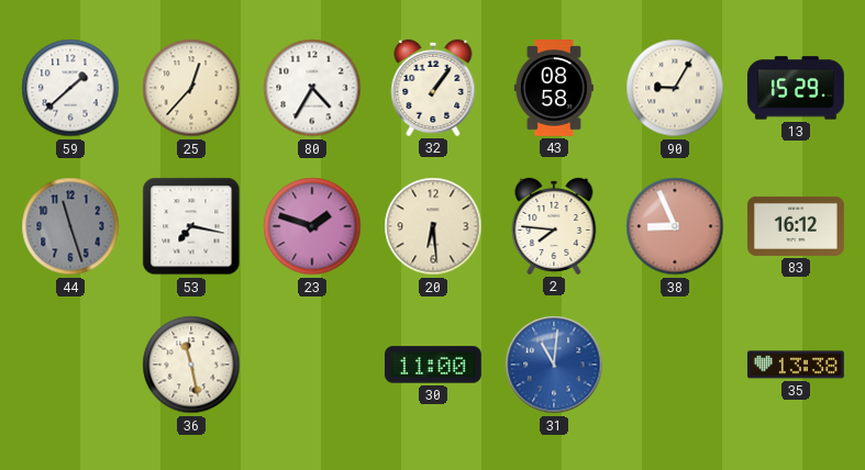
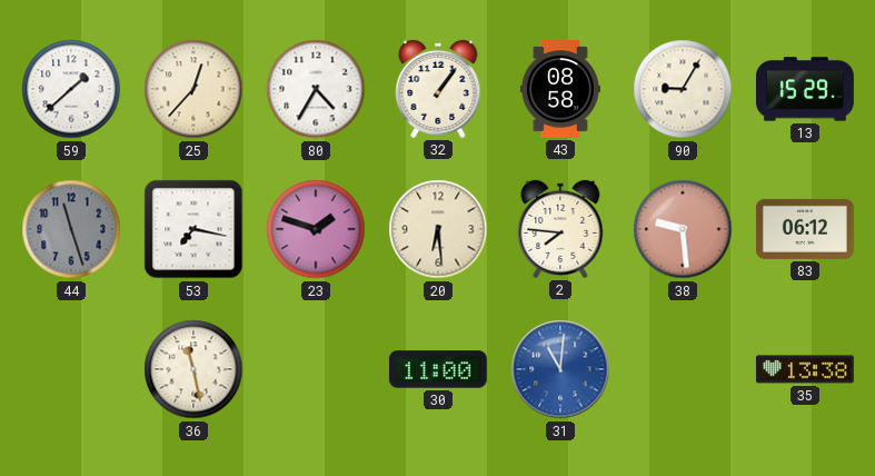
38: 8:56 -> 9:29 (683, 229)
83: 16:12 -> 06:12 (805, 229)
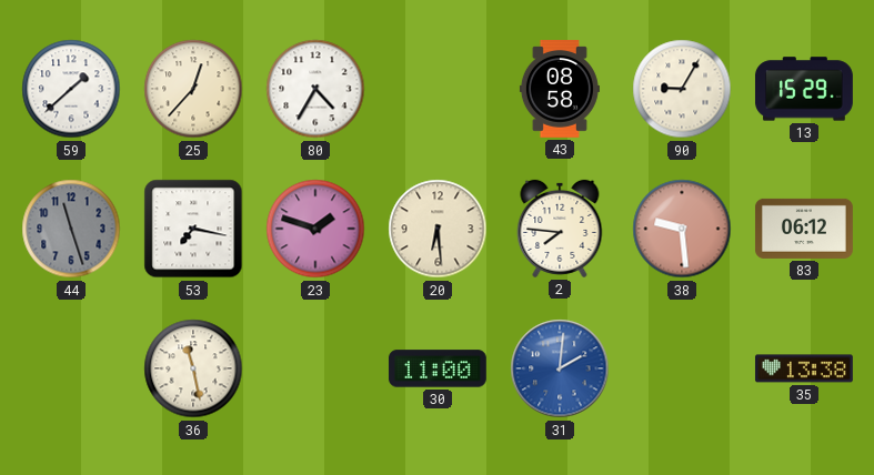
32: 1:06 -> none (438, 89)
31: 11:01 -> 2:01 (560, 368)
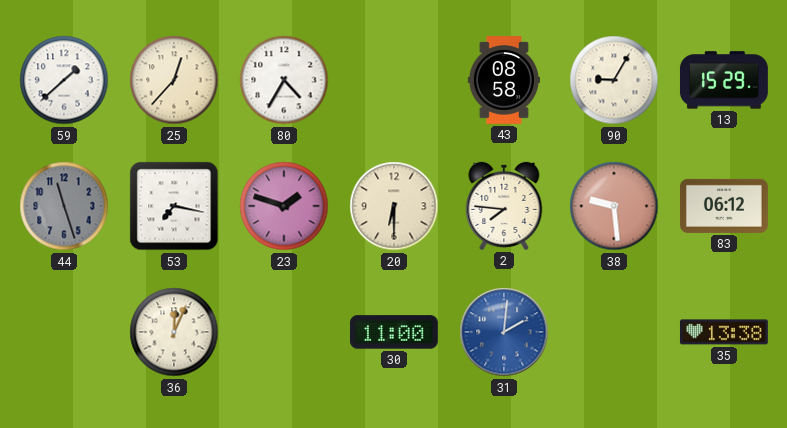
20: 6:29 -> 6:30 (394, 206)
36: 11:28 -> 12:04 (174, 332)
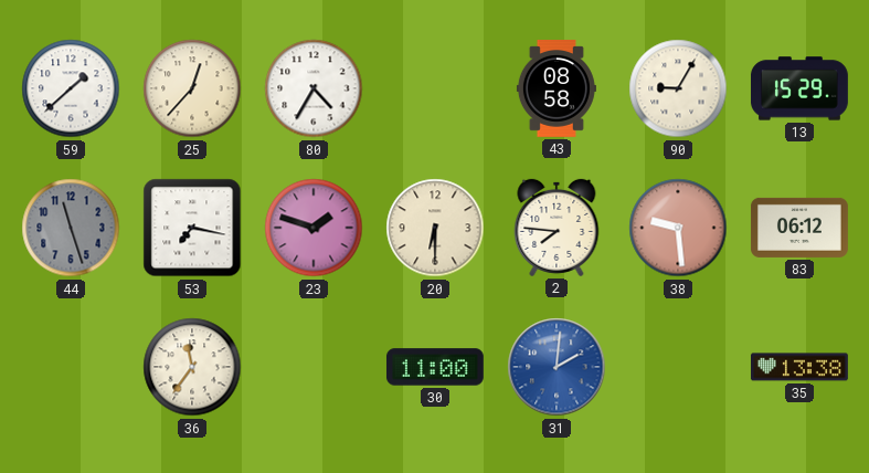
36: 12:04 -> 11:36 (192, 367)
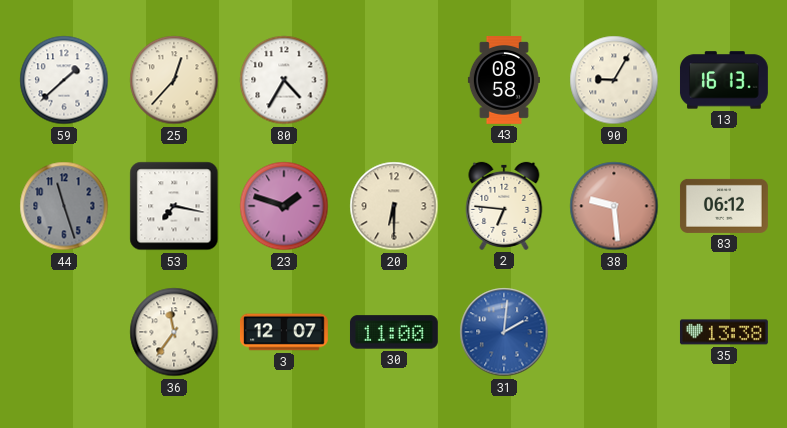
13: 15:29 -> 16:13 (724, 80)
2: 7:46 -> 6:46 (504, 206)
3: none -> 12:07 (284, 332)
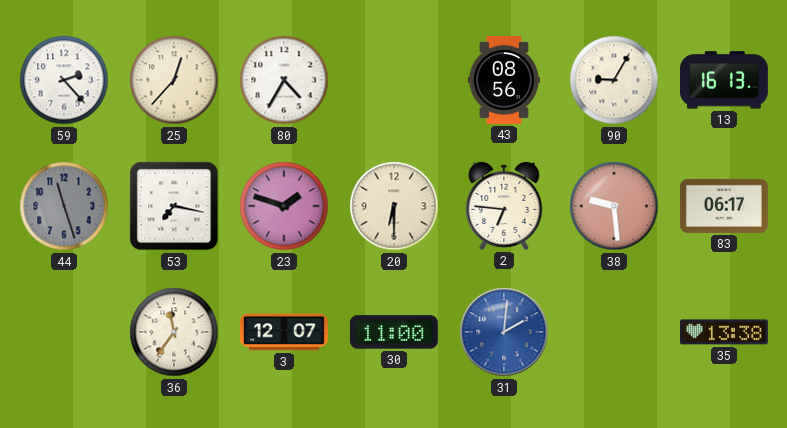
59: 1:38 -> 2:23 (64, 80)
43: 08:58 -> 08:56 (504, 81)
83: 06:12 -> 06:17 (724, 206)
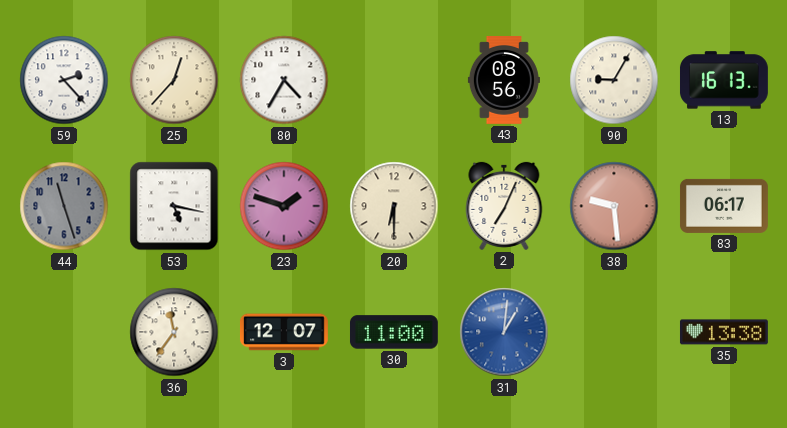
53: 7:17 -> 5:17 (174, 206)
2: 6:46 -> 7:04 (504, 206)
31: 2:01 -> 1:01 (504, 332)
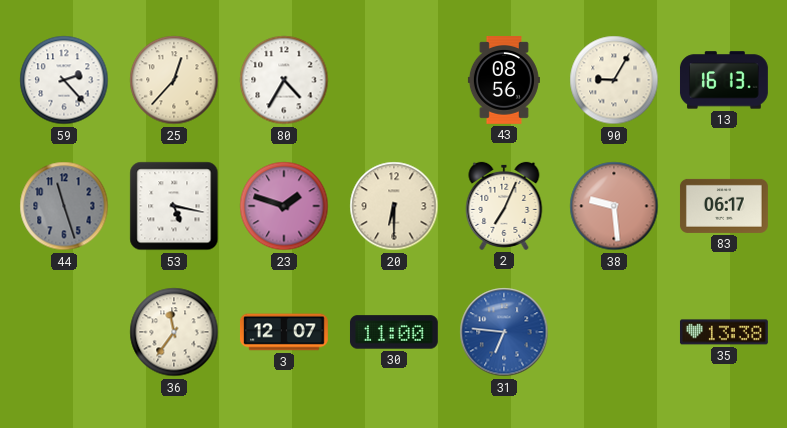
31: 1:01 -> 6:46 (504, 332)
